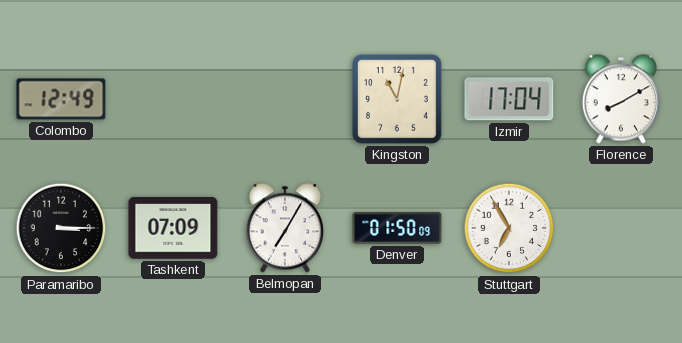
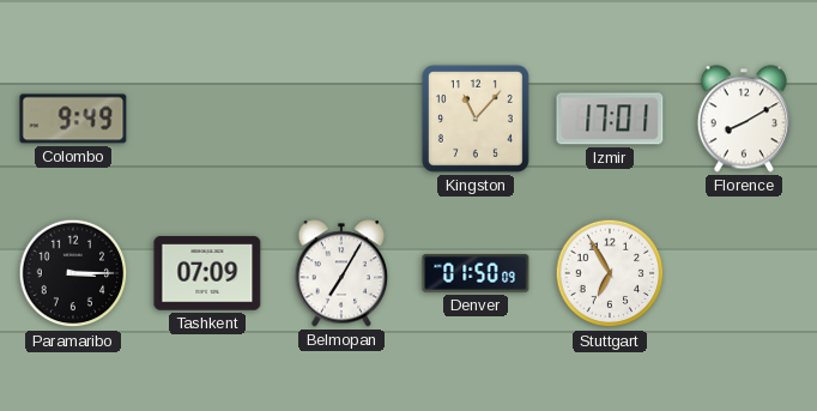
Colombo: 12:49 -> 9:49 (73, 119)
Kingston: 11:02 -> 11:07 (476, 119)
Izmir: 17:04 -> 17:01 (610, 119)
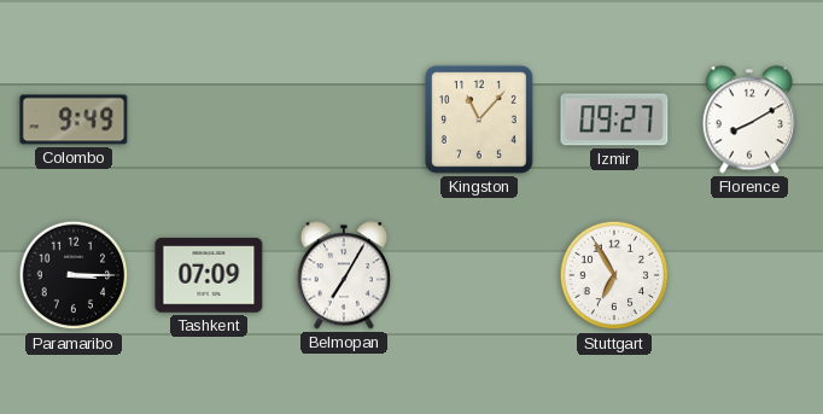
Izmir: 17:01 -> 09:27 (614, 119)
Denver: 01:50 -> none (476, 273)
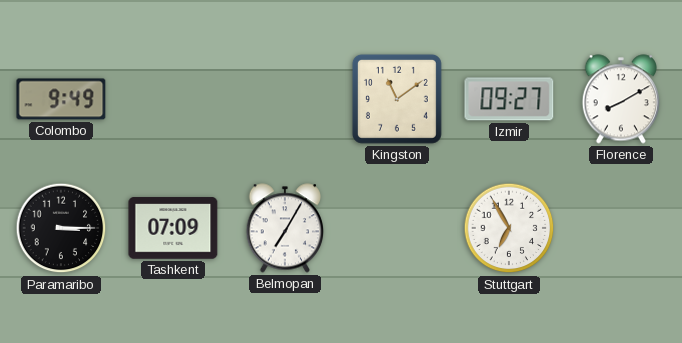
Kingston: 11:07 -> 11:09 (397, 99)
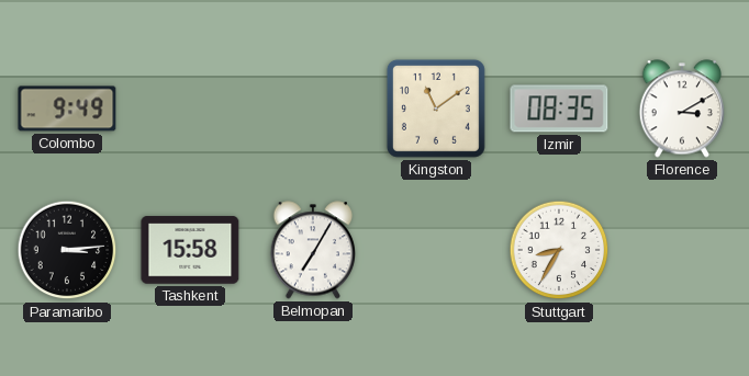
Izmir: 09:27 -> 08:35 (559, 109)
Florence: 8:10 -> 3:10 (681, 109)
Paramaribo: 3:15 -> 3:14 (67, 250)
Tashkent: 07:09 -> 15:58 (190, 250)
Stuttgart: 6:55 -> 8:35 (559, 250)
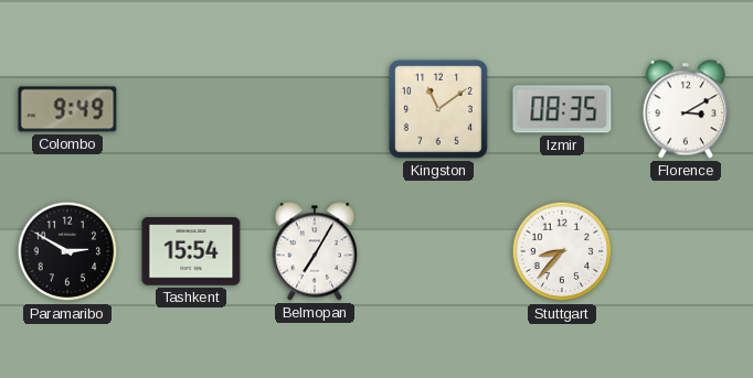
Paramaribo: 3:14 -> 2:50 (67, 251)
Tashkent: 15:58 -> 15:54 (191, 251)
Stuttgart: 8:35 -> 8:37 (562, 251)
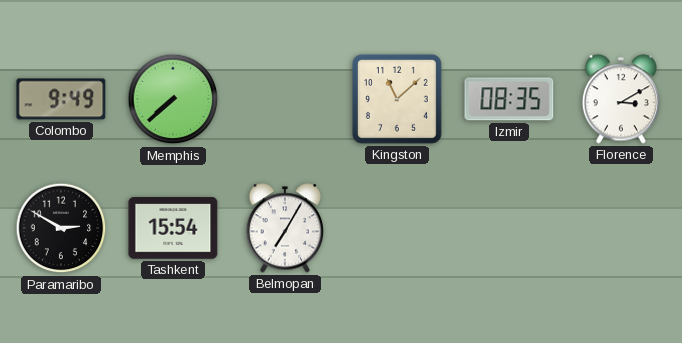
Memphis: none -> 7:38 (173, 99)
Kingston: 11:09 -> 11:08 (397, 99)
Stuttgart: 8:37 -> none (562, 251)
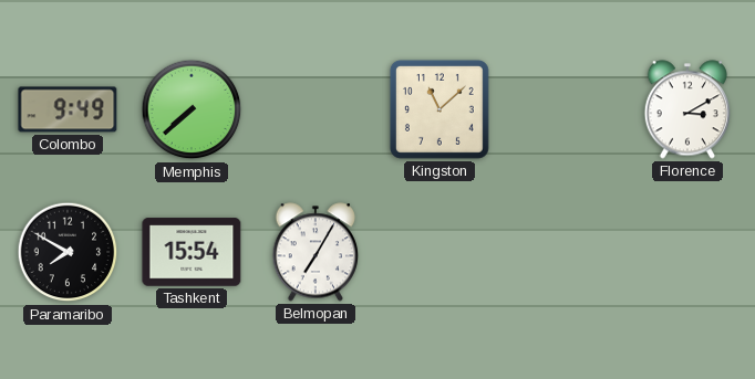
Izmir: 08:35 -> none (509, 99)
Paramaribo: 2:50 -> 7:50 (68, 252)
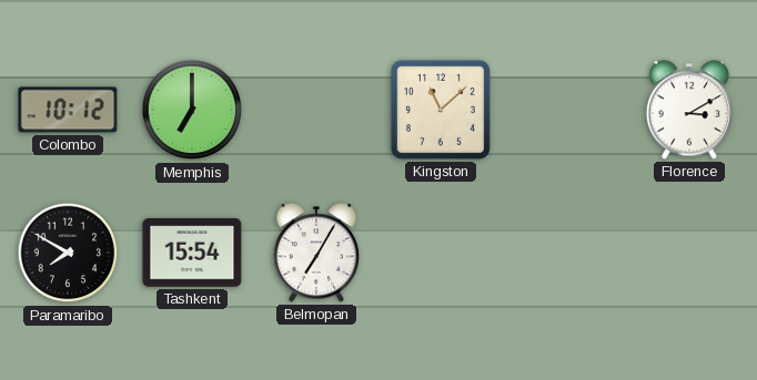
Colombo: 9:49 -> 10:12 (68, 110)
Memphis: 7:38 -> 7:00 (192, 110)
